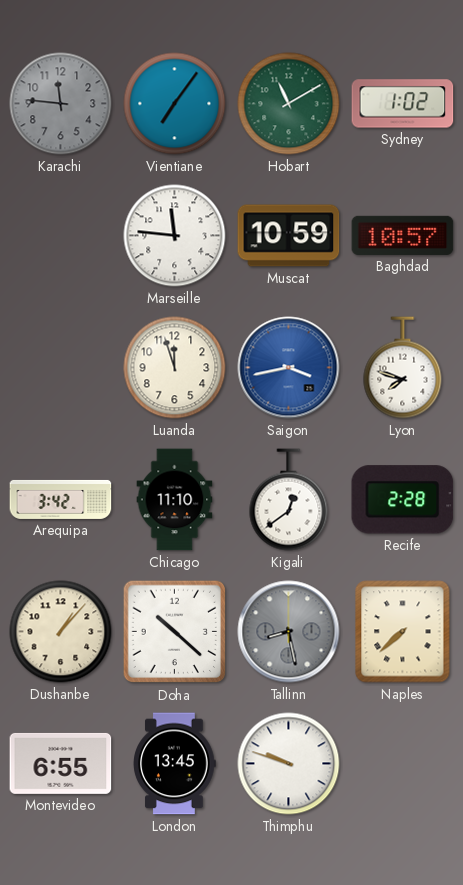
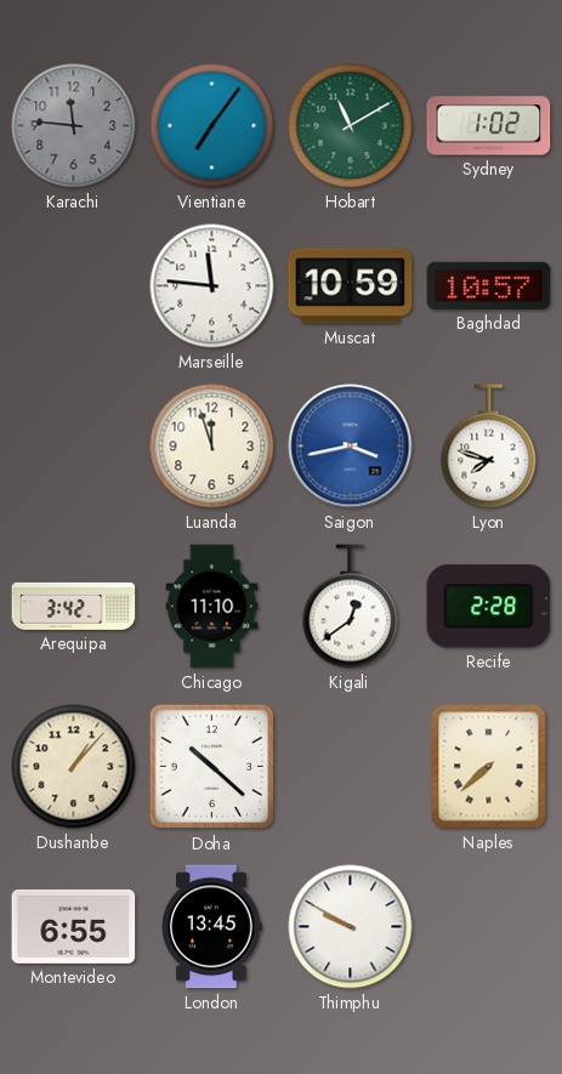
Tallinn: 8:28 -> none (289, 632)
Thimphu: 9:48 -> 9:50 (351, 927)
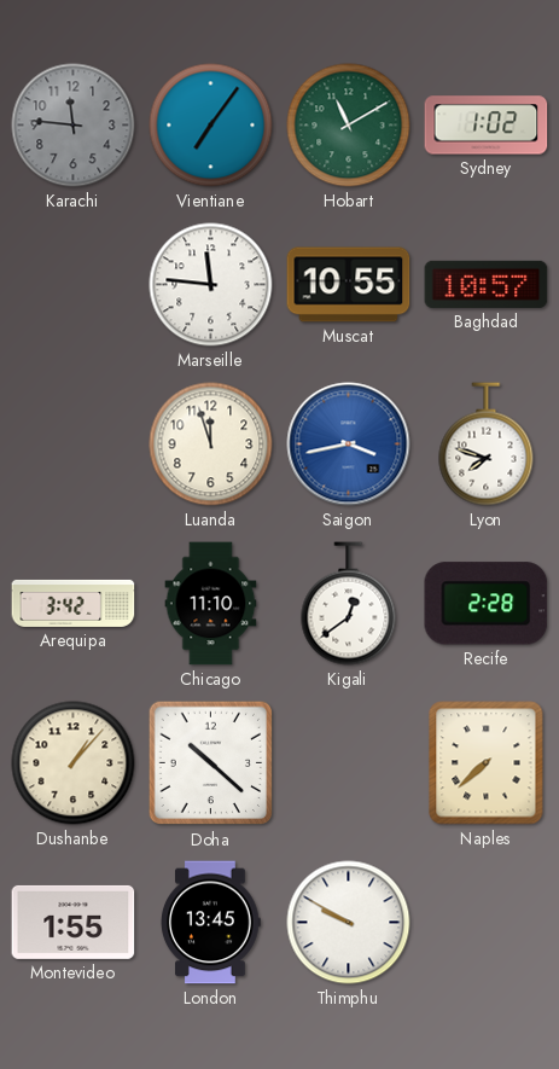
Muscat: 10:59 -> 10:55 (349, 285)
Montevideo: 6:55 -> 1:55 (74, 922)
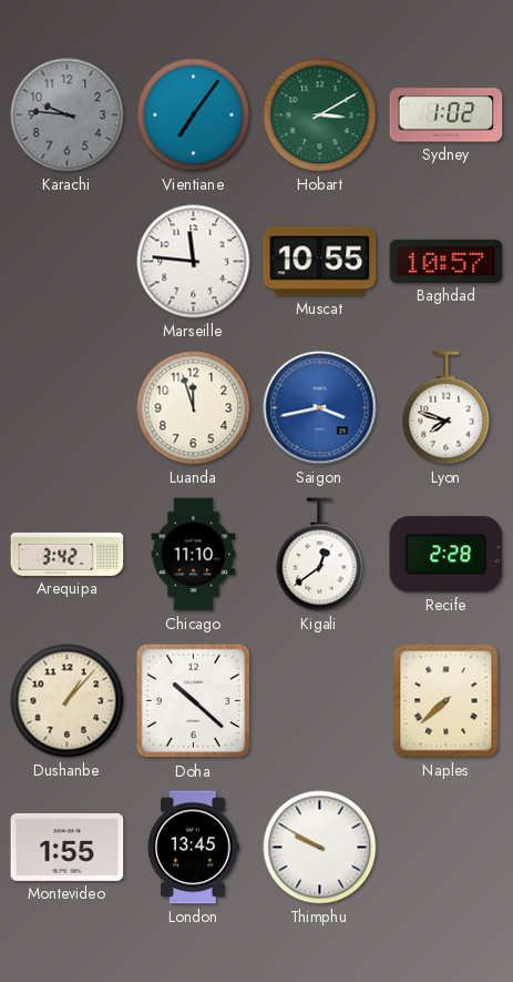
Karachi: 11:46 -> 9:46 (68, 115)
Hobart: 11:10 -> 3:10 (320, 115)
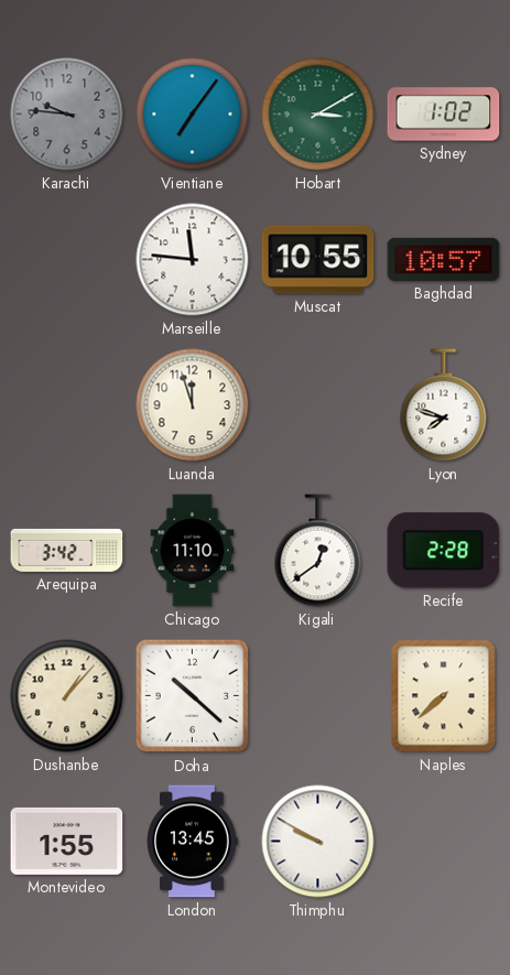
Saigon: 3:43 -> none (320, 408)
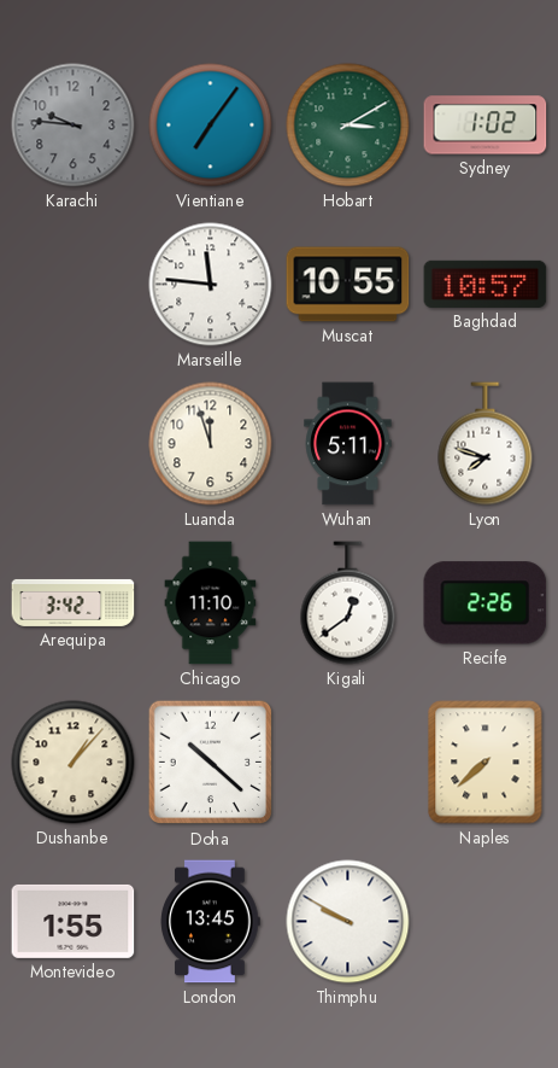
Wuhan: none -> 5:11 (348, 444)
Recife: 2:28 -> 2:26 (486, 603)
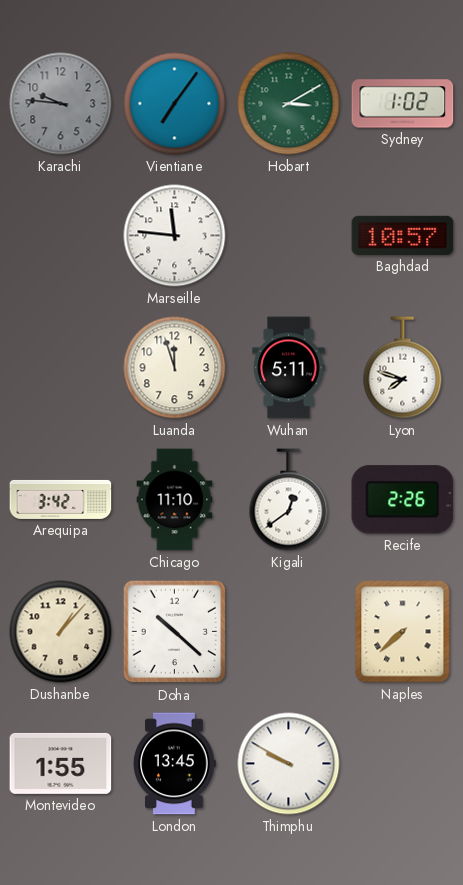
Muscat: 10:55 -> none (348, 285)
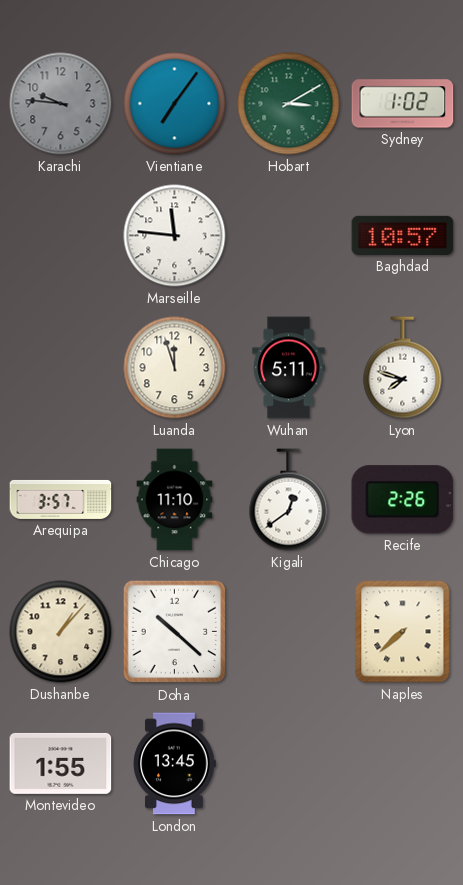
Arequipa: 3:42 -> 3:57 (61, 499)
Thimphu: 9:50 -> none (289, 764)
